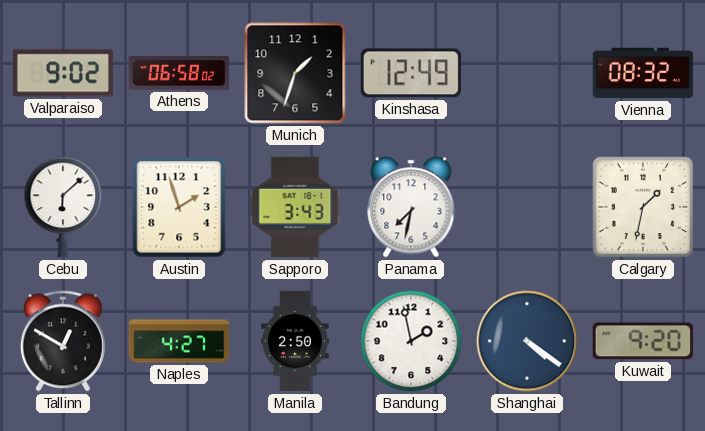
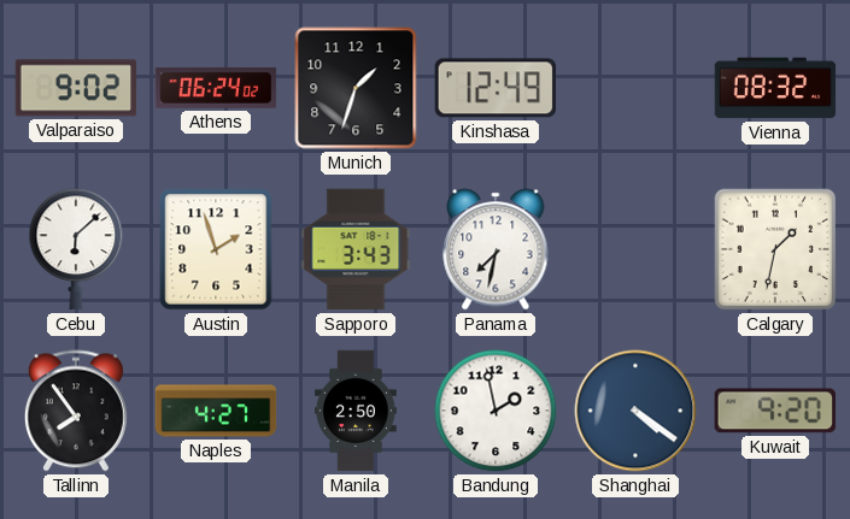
Athens: 06:58 -> 06:24 (216, 88)
Tallinn: 12:50 -> 7:54 (76, 411)
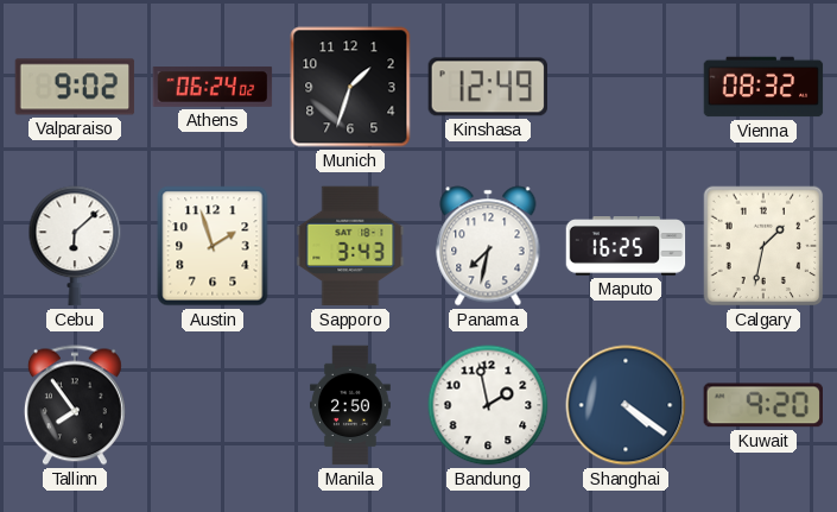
Maputo: none -> 16:25 (626, 246)
Naples: 4:27 -> none (216, 411)
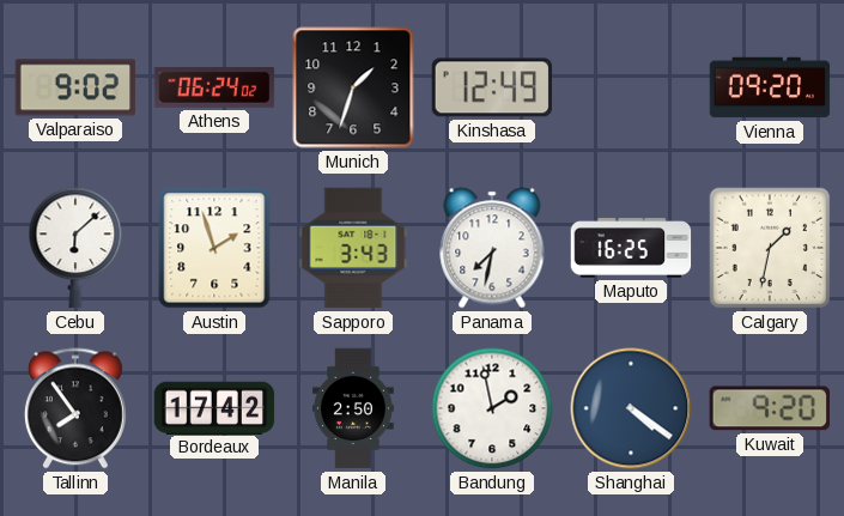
Vienna: 08:32 -> 09:20 (770, 87)
Bordeaux: none -> 17:42 (214, 407)
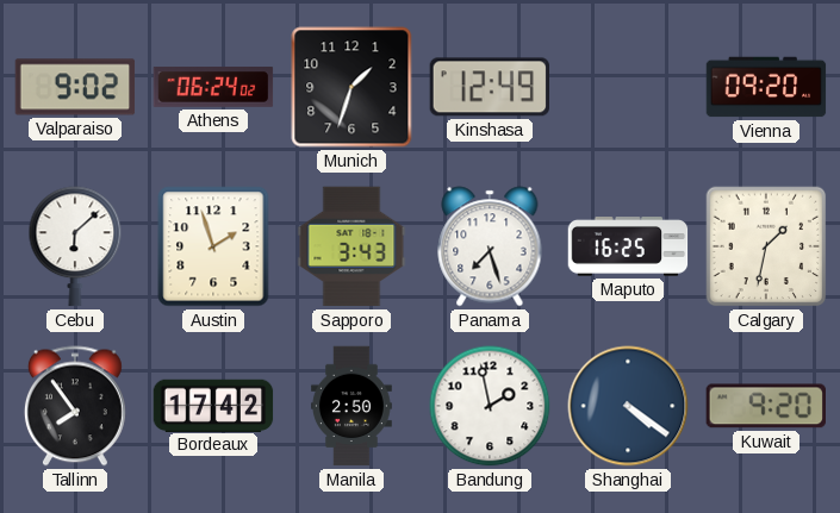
Panama: 7:32 -> 7:27 (490, 246)
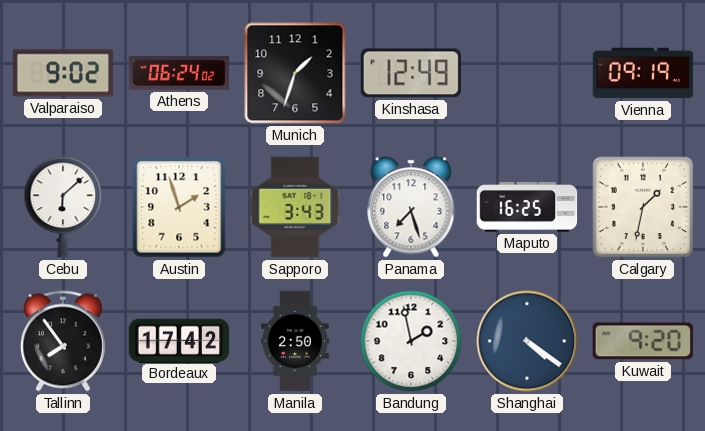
Vienna: 09:20 -> 09:19 (643, 73)
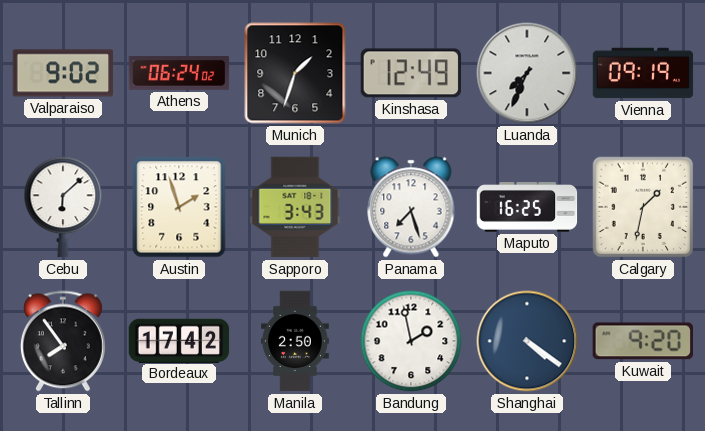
Luanda: none -> 7:34 (527, 73)
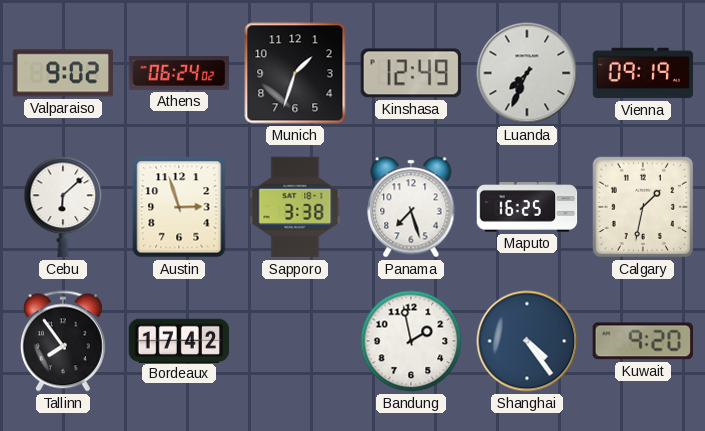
Austin: 1:57 -> 2:57 (179, 207)
Sapporo: 3:43 -> 3:38 (295, 207)
Manila: 2:50 -> none (295, 341)
Shanghai: 4:21 -> 4:24 (527, 341)
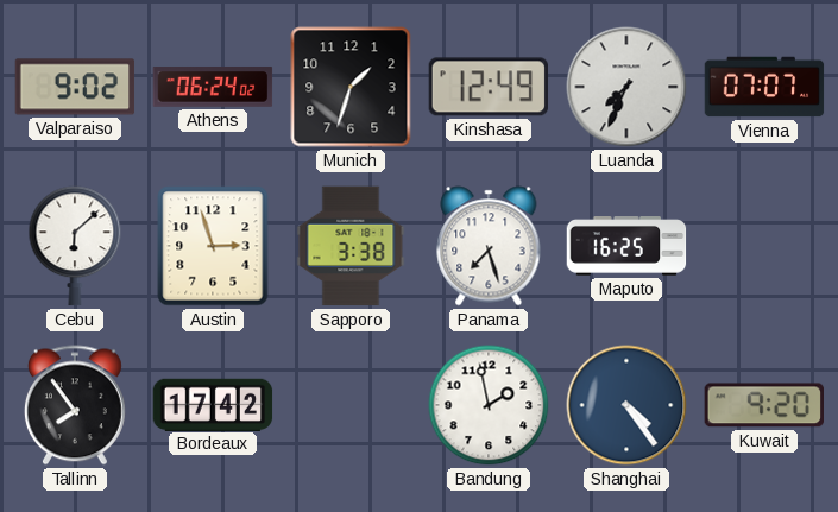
Vienna: 09:19 -> 07:07 (764, 87)
Calgary: 1:32 -> none (643, 207)
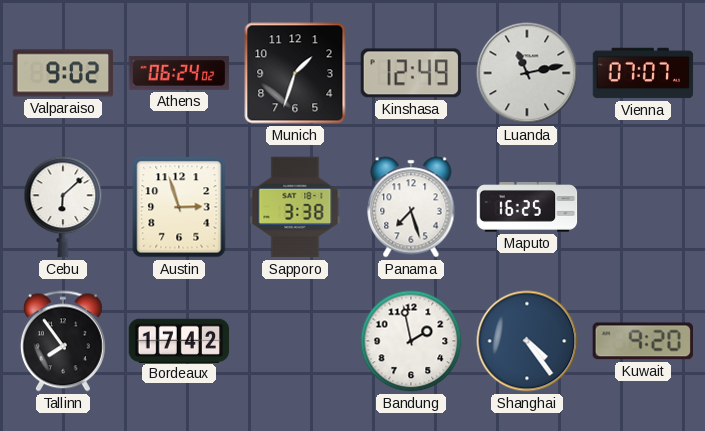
Luanda: 7:34 -> 11:13 (527, 73)
